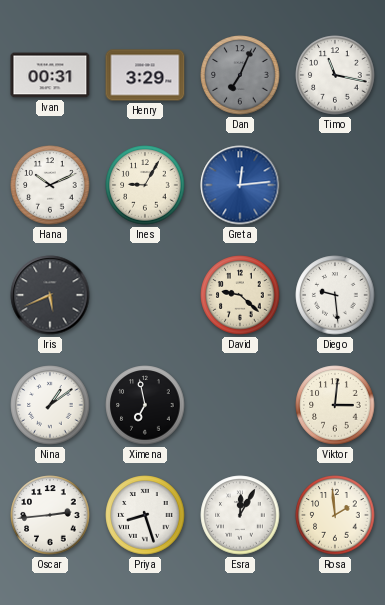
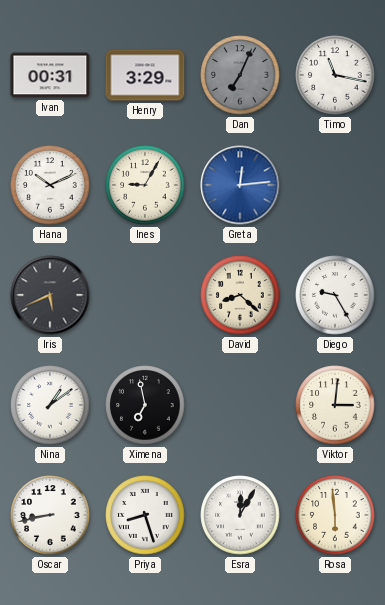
David: 9:22 -> 8:22 (240, 295)
Diego: 9:29 -> 9:25 (335, 295)
Oscar: 2:44 -> 8:43 (50, 515)
Rosa: 1:59 -> 5:59 (335, 515)
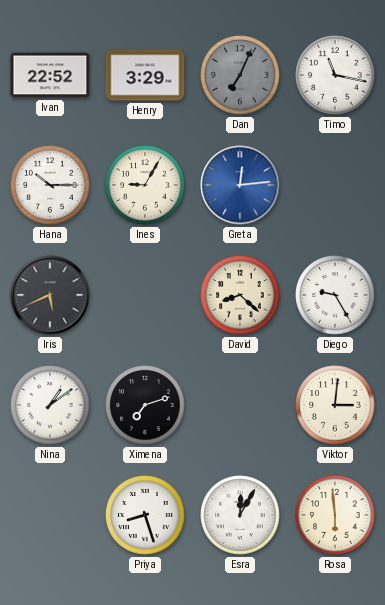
Ivan: 00:31 -> 22:52 (50, 75)
Hana: 10:11 -> 10:15 (50, 185)
Ximena: 6:58 -> 7:12 (145, 405)
Oscar: 8:43 -> none (50, 515)
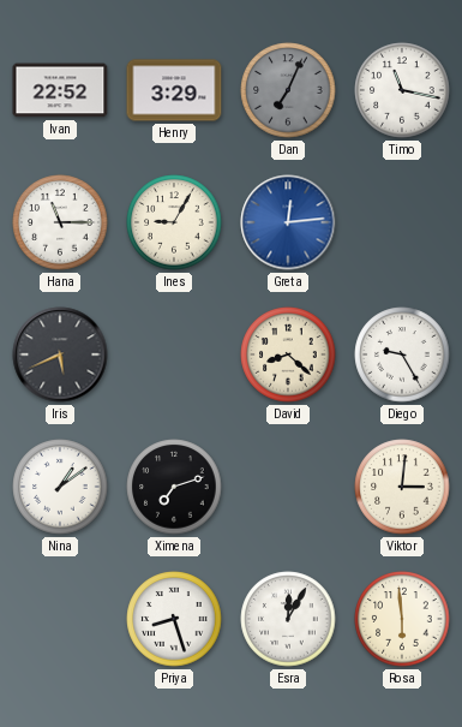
Hana: 10:15 -> 11:15 (60, 222)
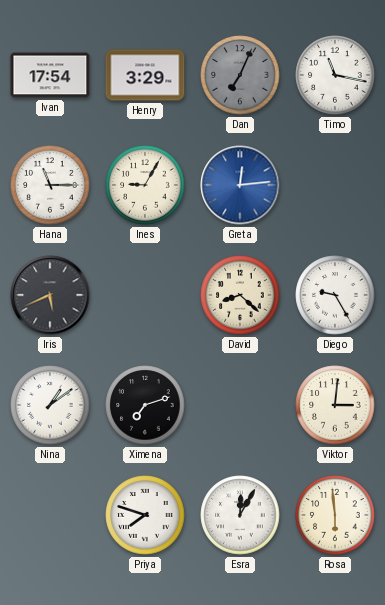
Ivan: 22:52 -> 17:54 (50, 75)
Priya: 8:27 -> 7:48 (145, 515)
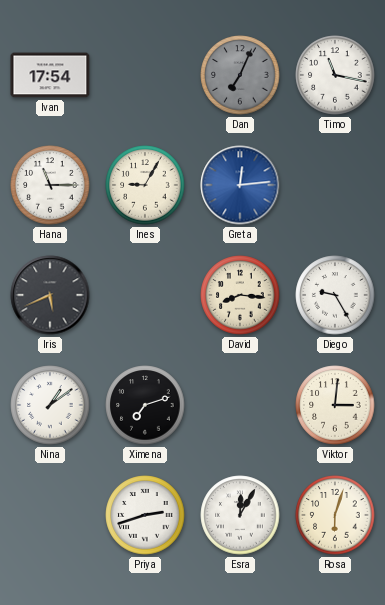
Henry: 3:29 -> none (145, 75)
David: 8:22 -> 8:16 (240, 295)
Priya: 7:48 -> 2:42 (145, 515)
Rosa: 5:59 -> 6:03 (335, 515)
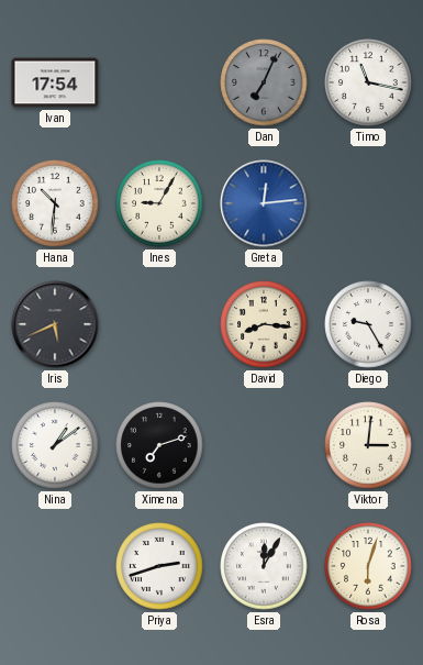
Hana: 11:15 -> 10:31 (55, 203)
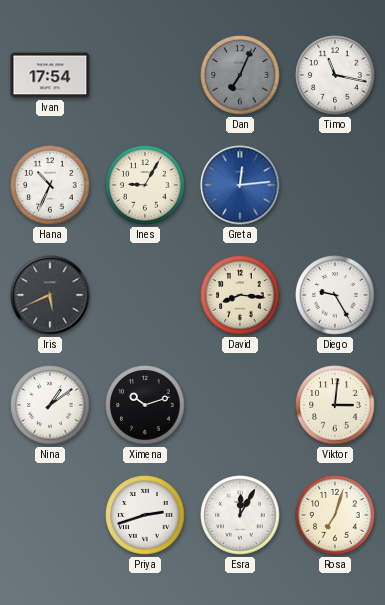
Hana: 10:31 -> 10:34 (50, 185)
Ximena: 7:12 -> 10:12 (145, 405)
Rosa: 6:03 -> 7:03 (335, 515)
